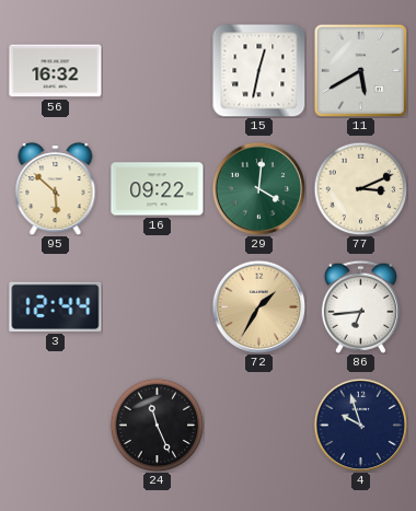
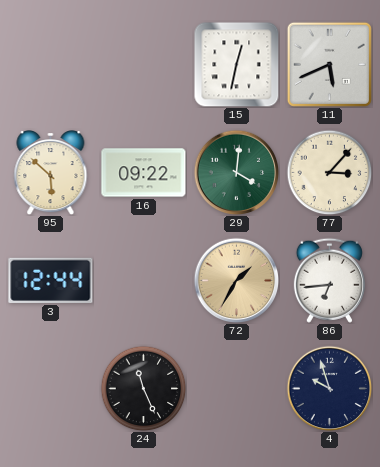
56: 16:32 -> none (56, 71)
11: 5:40 -> 5:41 (329, 64)
77: 3:11 -> 3:07 (329, 172)
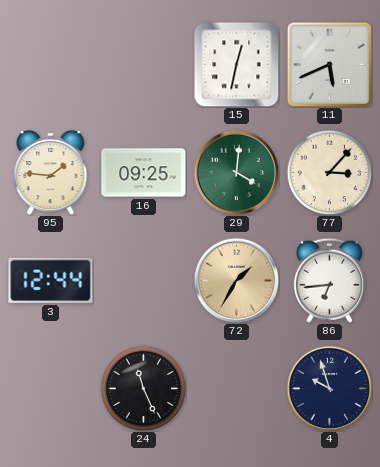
95: 5:52 -> 1:46 (51, 173)
16: 09:22 -> 09:25 (144, 173)
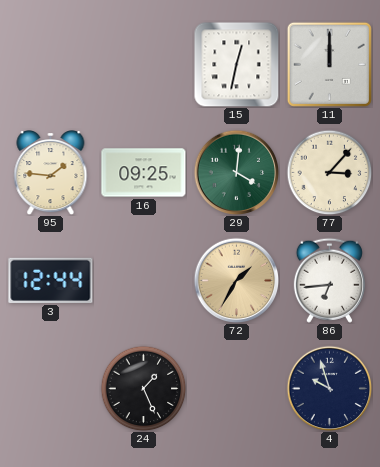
11: 5:41 -> 12:00 (329, 64)
24: 11:26 -> 1:26 (143, 388)
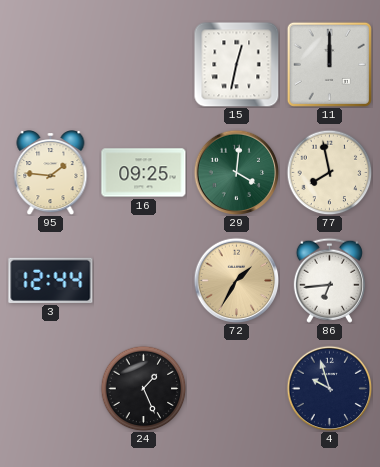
77: 3:07 -> 7:58 (329, 172)
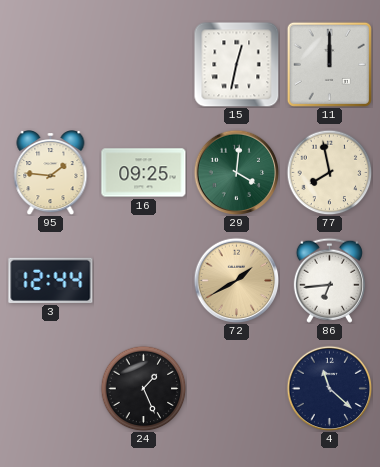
72: 1:35 -> 1:40 (236, 280)
4: 9:57 -> 11:22 (329, 388)
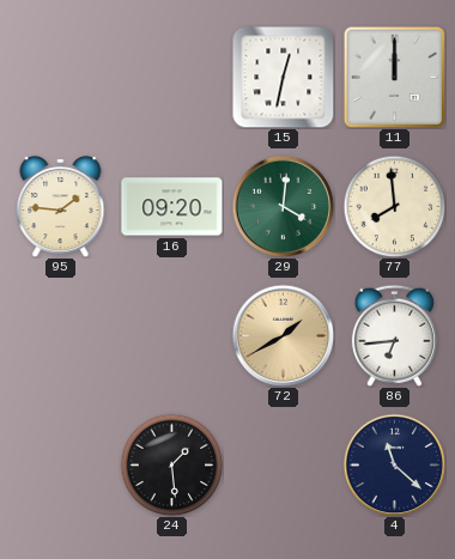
16: 09:25 -> 09:20 (172, 207)
77: 7:58 -> 7:59 (394, 206)
3: 12:44 -> none (51, 280)
24: 1:26 -> 1:29 (171, 464)
